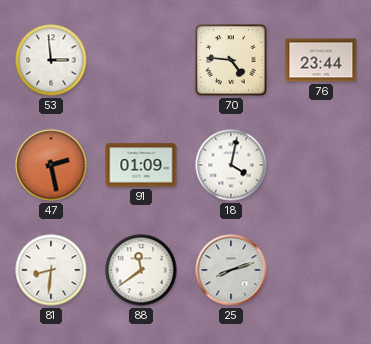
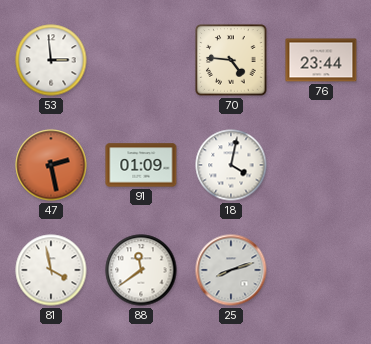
81: 8:31 -> 3:58 (51, 270)
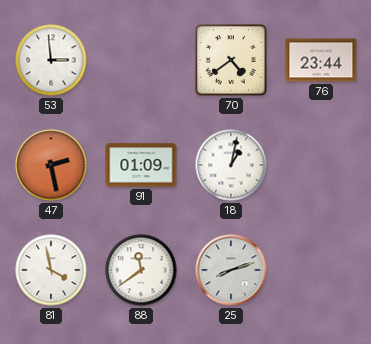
70: 4:46 -> 4:39 (231, 60)
18: 4:02 -> 1:02 (231, 165)
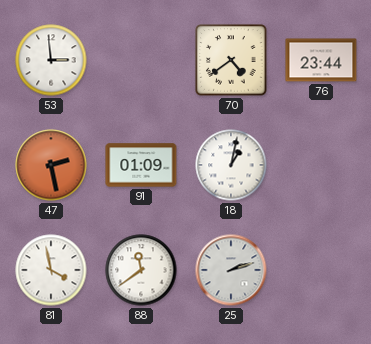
25: 8:12 -> 2:12 (231, 270)
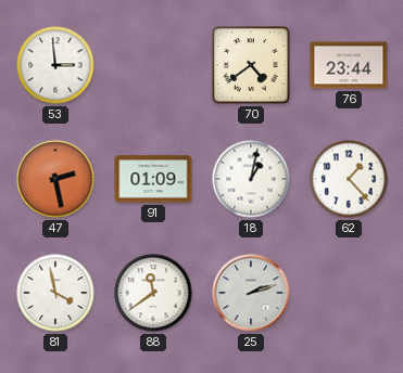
62: none -> 1:23 (349, 179)
